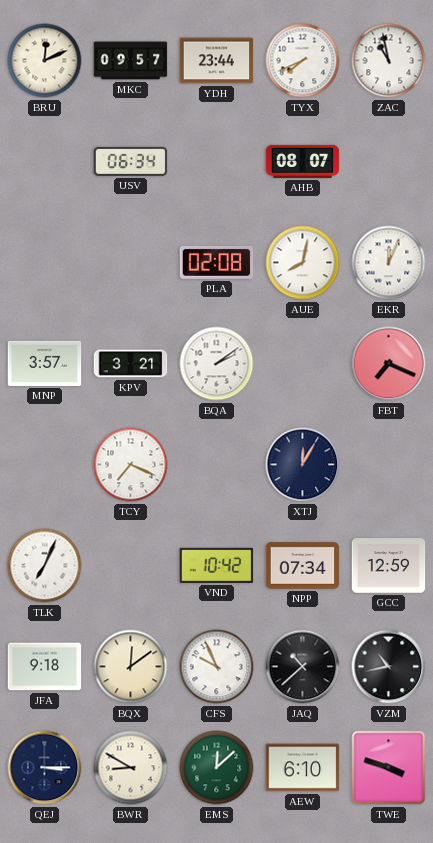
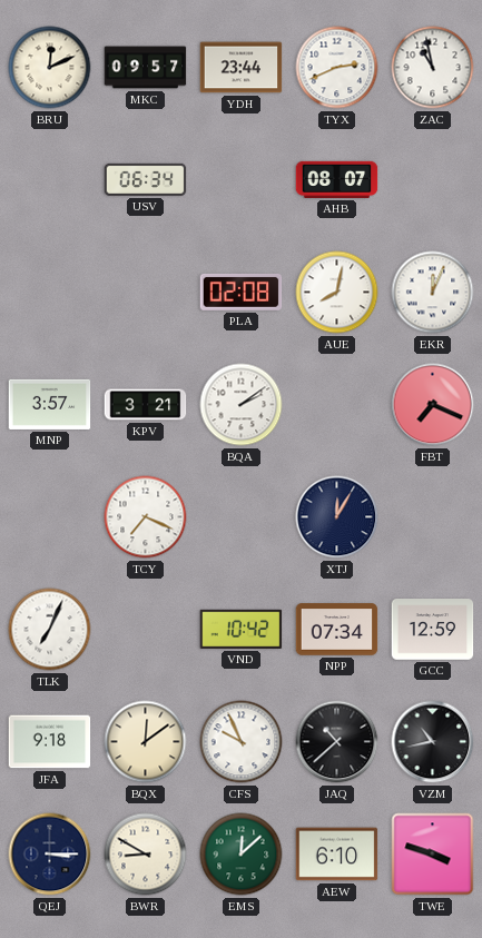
TYX: 7:41 -> 2:41 (337, 68)
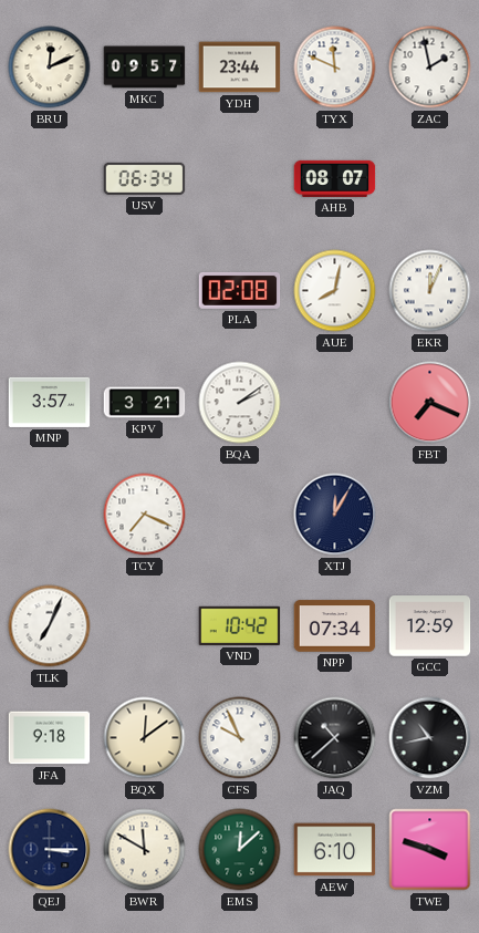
TYX: 2:41 -> 11:49 (335, 68)
ZAC: 10:58 -> 1:58 (430, 68)
BWR: 8:50 -> 11:50 (145, 850)
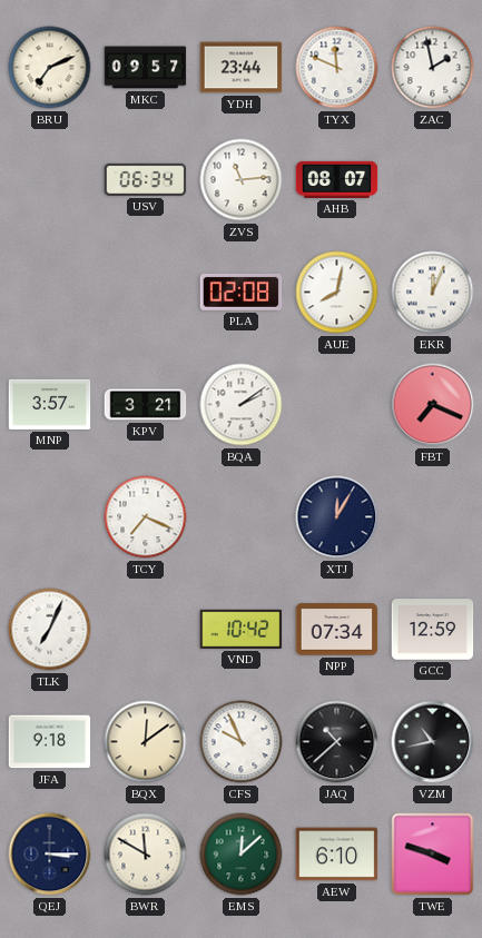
BRU: 12:11 -> 7:11 (50, 68)
ZVS: none -> 11:14 (242, 180)
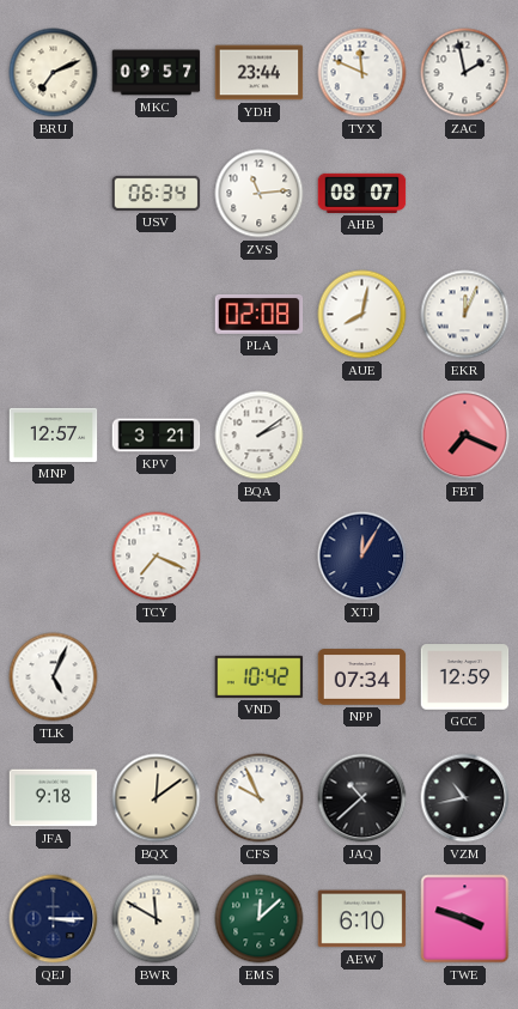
MNP: 3:57 -> 12:57 (54, 434)
TLK: 7:04 -> 5:04 (54, 677)
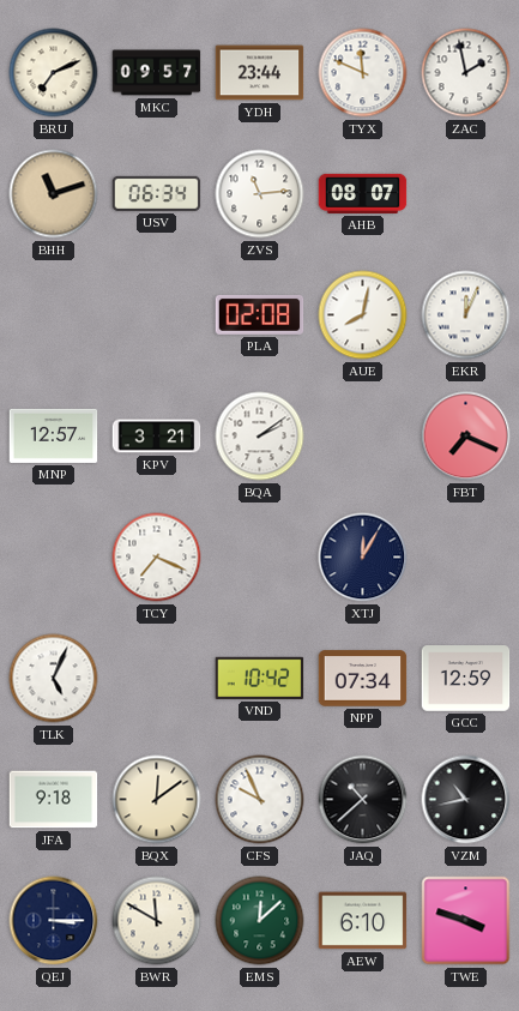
BHH: none -> 11:12 (54, 194)
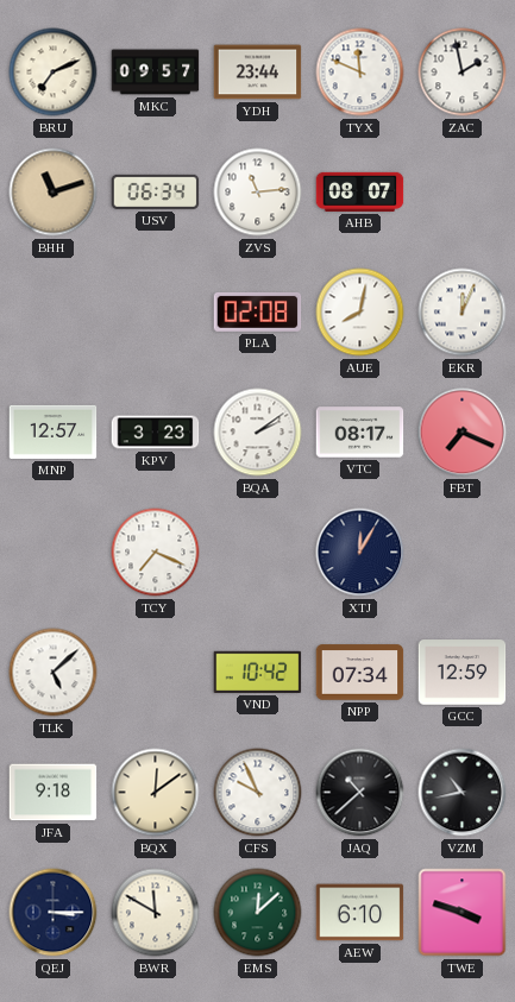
KPV: 3:21 -> 3:23 (156, 433)
VTC: none -> 08:17 (360, 433)
TLK: 5:04 -> 5:08 (54, 673)
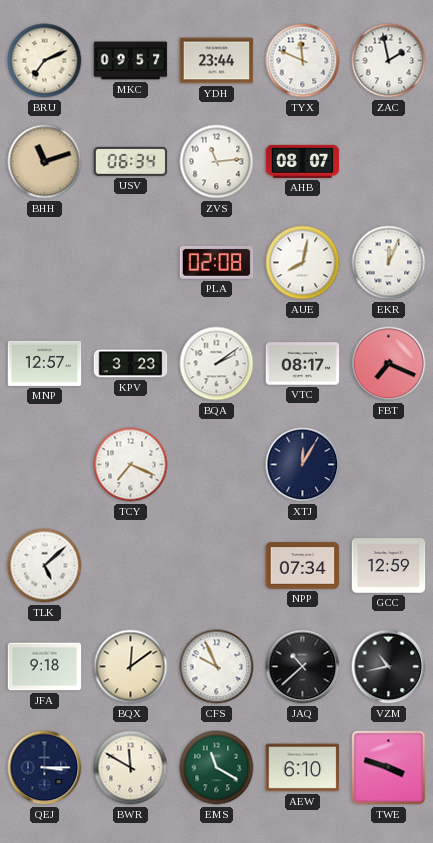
VND: 10:42 -> none (258, 672)
EMS: 12:08 -> 11:20 (217, 768)
